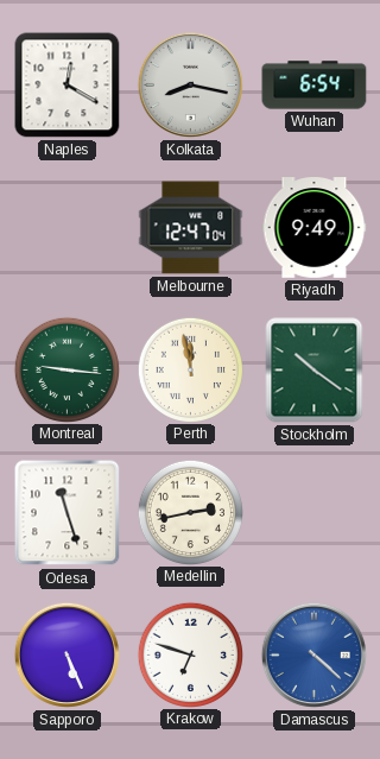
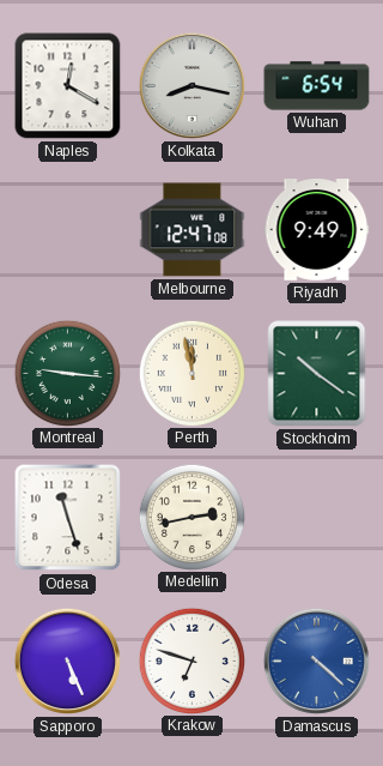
Melbourne: 12:47:04 -> 12:47:08 (193, 230)
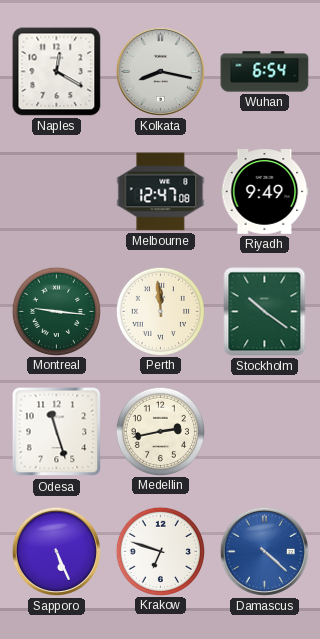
Perth: 11:58 -> 11:59 (160, 311)
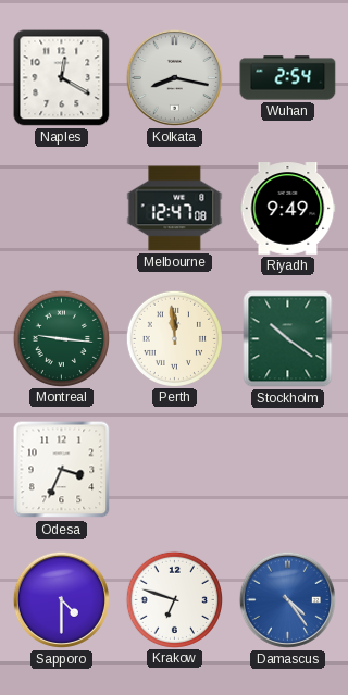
Wuhan: 6:54 -> 2:54 (288, 78)
Odesa: 11:27 -> 3:34 (62, 470)
Medellin: 2:43 -> none (160, 431)
Sapporo: 5:26 -> 4:30 (61, 599)
Damascus: 4:22 -> 4:24 (287, 599)
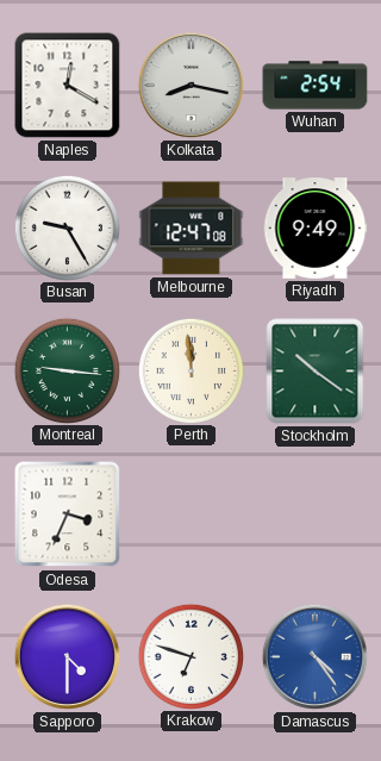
Busan: none -> 9:25 (67, 227)
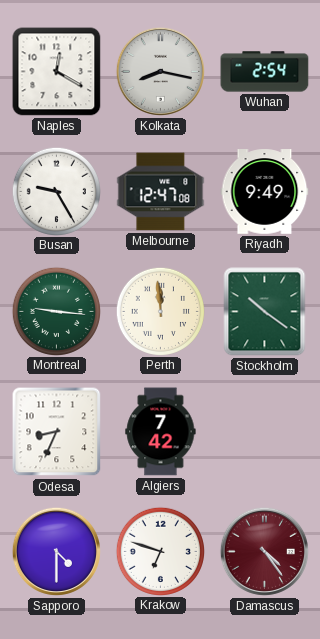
Odesa: 3:34 -> 8:34 (57, 432)
Algiers: none -> 7:42 (161, 432)
Damascus dial: blue -> burgundy (264, 551)
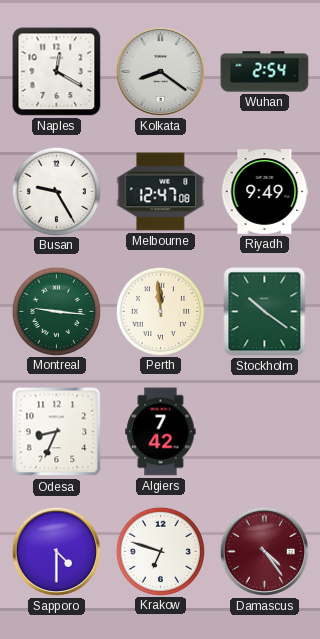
Kolkata: 8:17 -> 8:21 (160, 71)
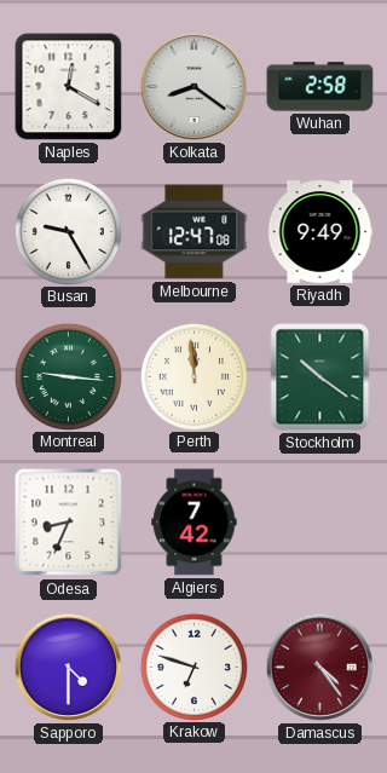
Wuhan: 2:54 -> 2:58 (320, 87)
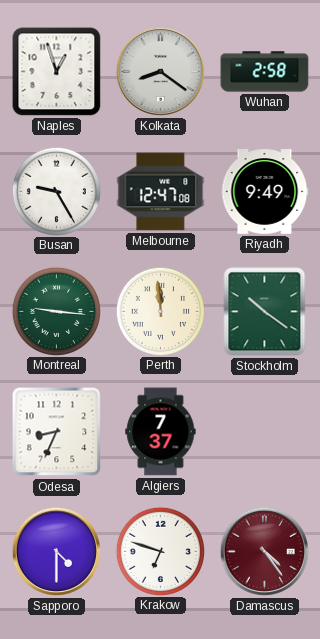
Naples: 12:20 -> 12:57 (57, 72)
Algiers: 7:42 -> 7:37 (161, 432)
